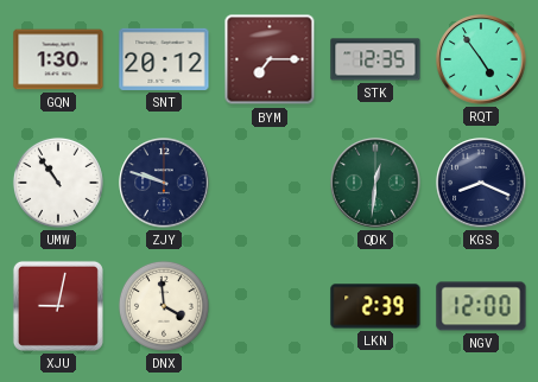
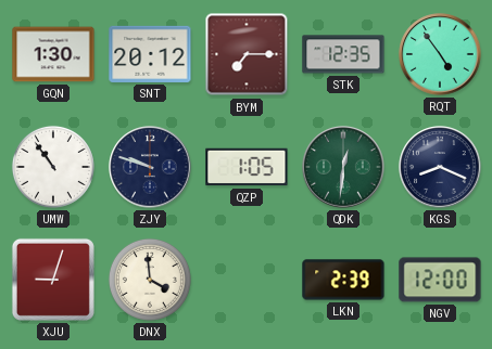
QZP: none -> 1:05 (247, 167)
XJU: 9:02 -> 9:03 (53, 280)
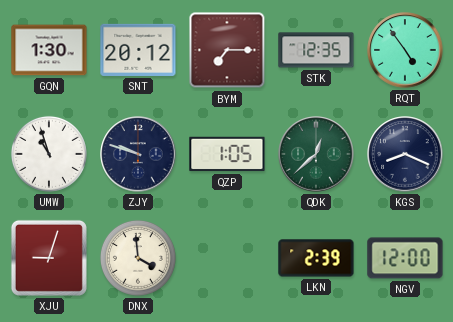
UMW: 10:54 -> 10:57 (49, 154)
QDK: 12:31 -> 12:38 (316, 154)
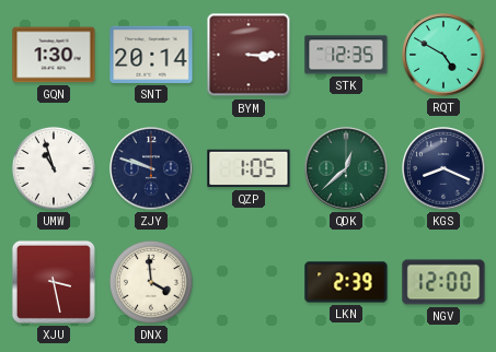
SNT: 20:12 -> 20:14 (151, 55)
BYM: 7:15 -> 3:15 (249, 55)
RQT: 4:54 -> 4:50 (443, 55)
XJU: 9:03 -> 3:28 (54, 282)
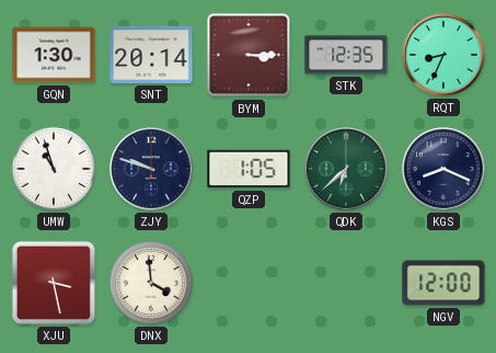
RQT: 4:50 -> 8:34 (443, 55)
QDK: 12:38 -> 6:38 (346, 169)
LKN: 2:39 -> none (346, 282)
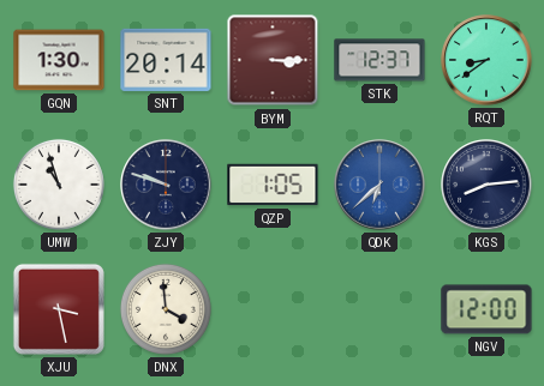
STK: 12:35 -> 12:37 (379, 60)
RQT: 8:34 -> 8:39 (486, 60)
QDK dial: green -> blue (379, 185)
KGS: 8:19 -> 8:14 (486, 185)
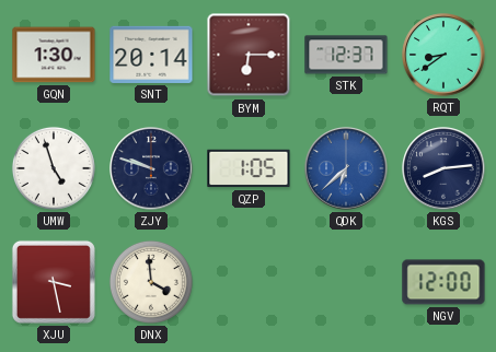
BYM: 3:15 -> 6:15 (249, 55)
UMW: 10:57 -> 4:57 (54, 168)
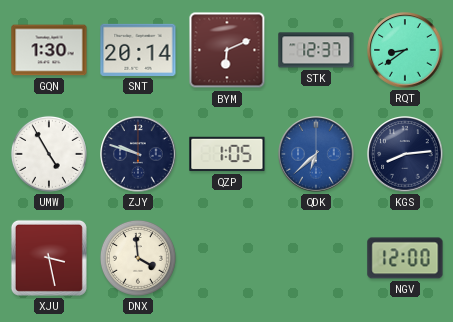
BYM: 6:15 -> 6:11 (227, 50)
UMW: 4:57 -> 4:55 (49, 154)
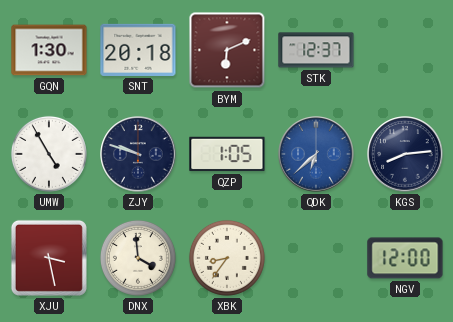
SNT: 20:14 -> 20:18 (138, 50)
RQT: 8:39 -> none (405, 50)
XBK: none -> 8:36 (227, 258)
